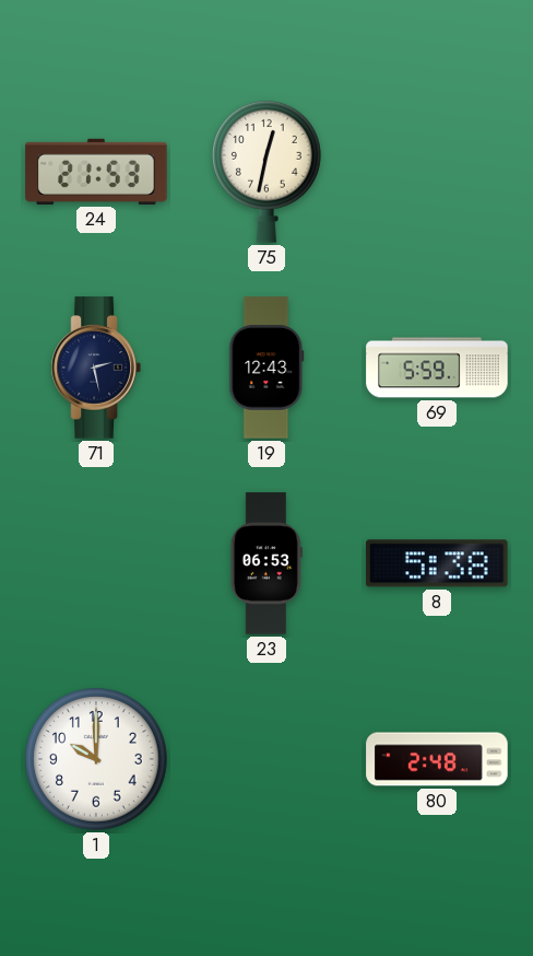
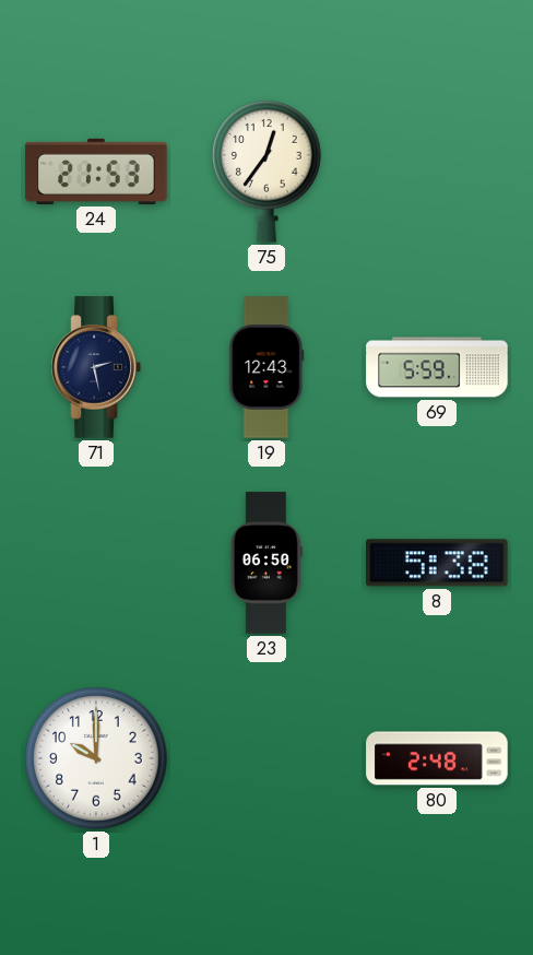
75: 12:32 -> 12:36 (268, 172)
23: 06:53 -> 06:50 (266, 563)
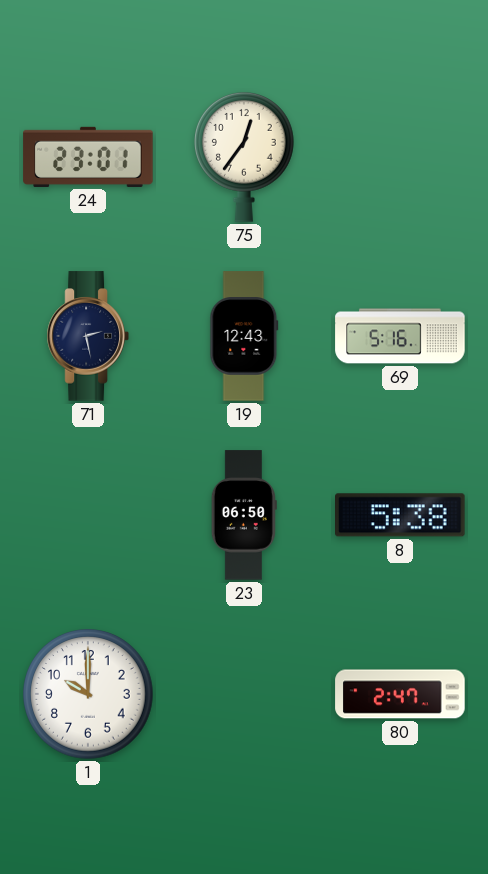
24: 21:53 -> 23:01 (88, 157)
69: 5:59 -> 5:16 (400, 336)
80: 2:48 -> 2:47 (400, 694)
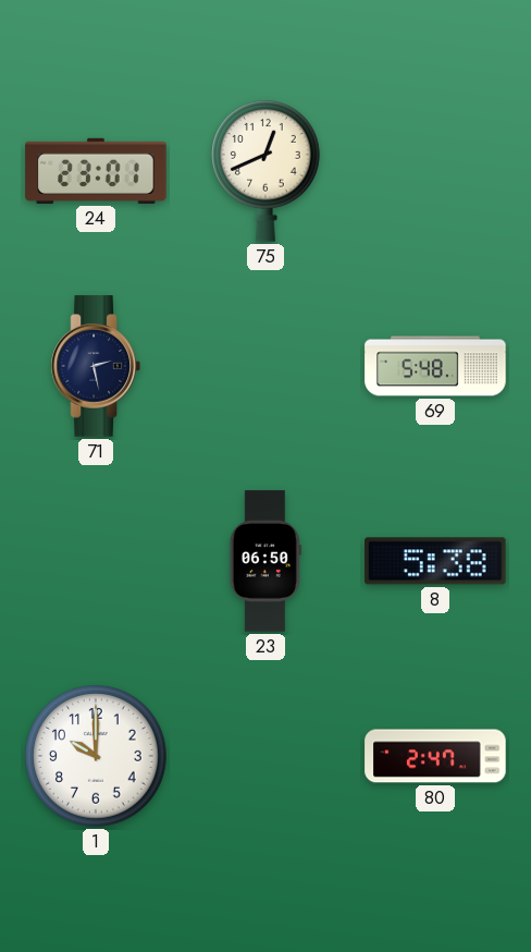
75: 12:36 -> 12:41 (267, 171)
19: 12:43 -> none (244, 336)
69: 5:16 -> 5:48 (435, 366)
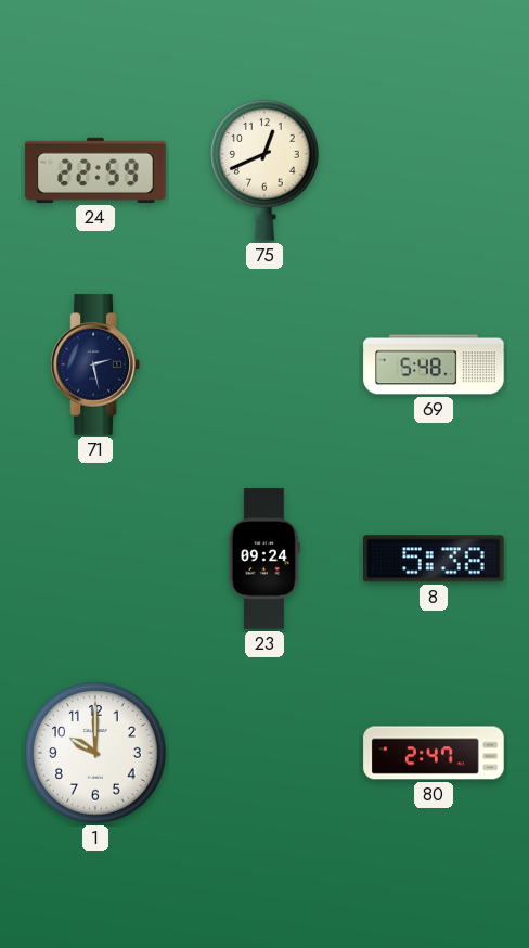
24: 23:01 -> 22:59 (95, 170)
23: 06:50 -> 09:24 (264, 559)
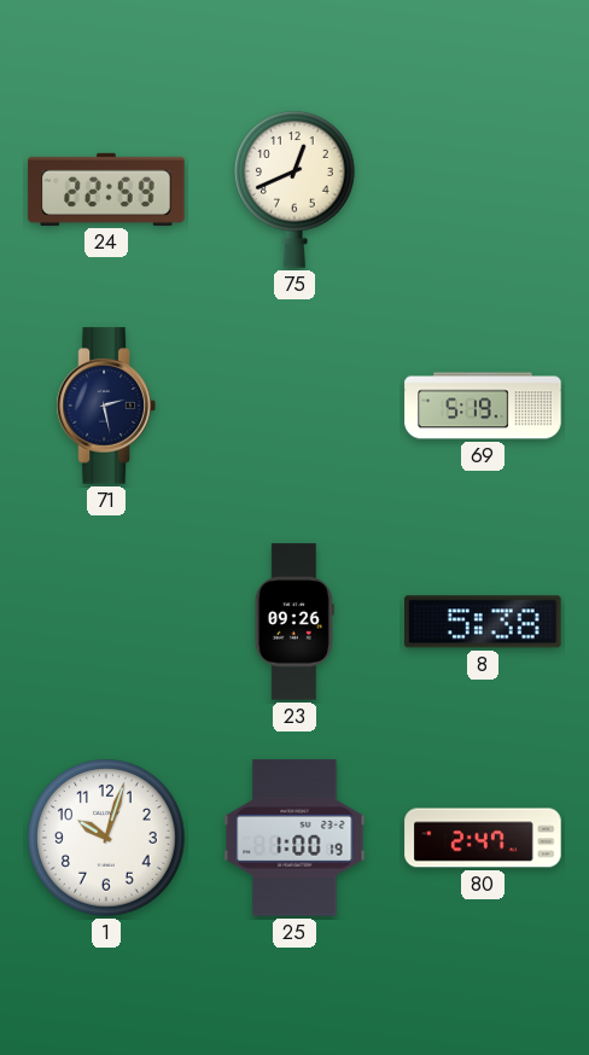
69: 5:48 -> 5:19 (483, 406)
23: 09:24 -> 09:26 (294, 622)
1: 10:00 -> 10:03 (106, 838)
25: none -> 1:00 (294, 838)
